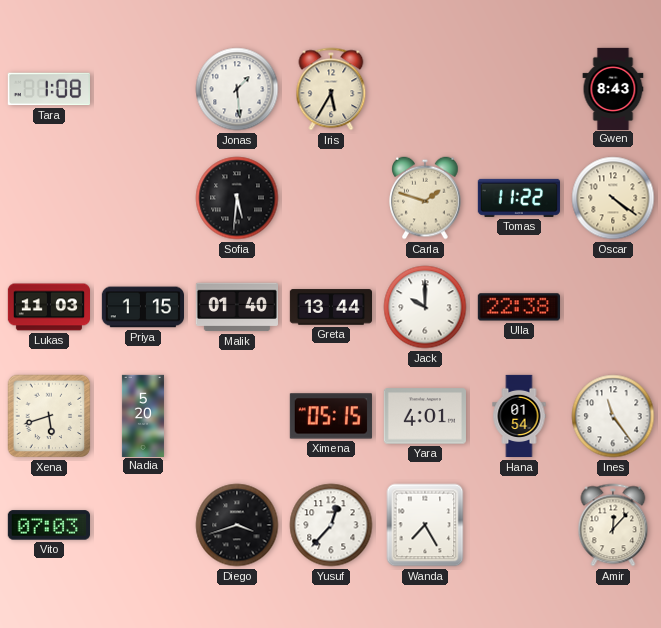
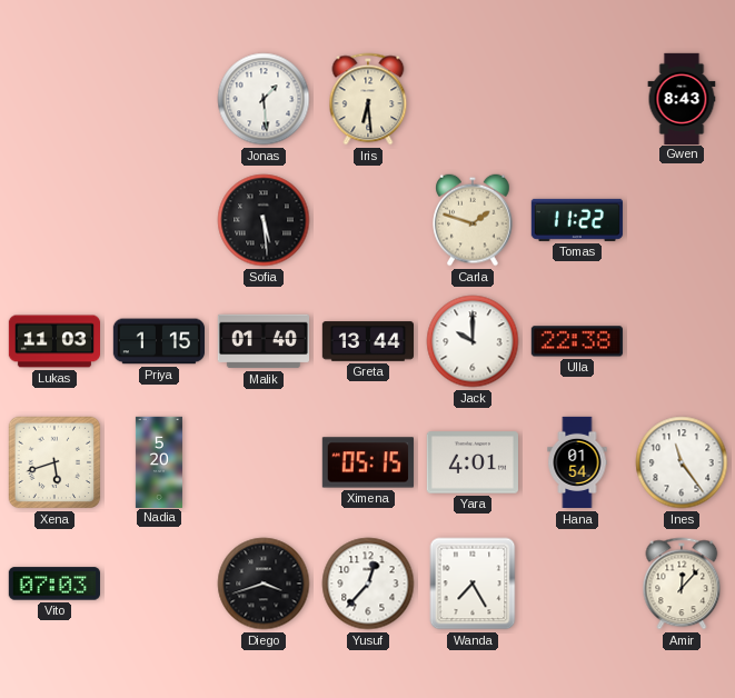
Tara: 1:08 -> none (49, 89)
Iris: 5:35 -> 6:29 (368, 99)
Sofia: 5:31 -> 5:29 (264, 220)
Oscar: 4:21 -> none (613, 198)
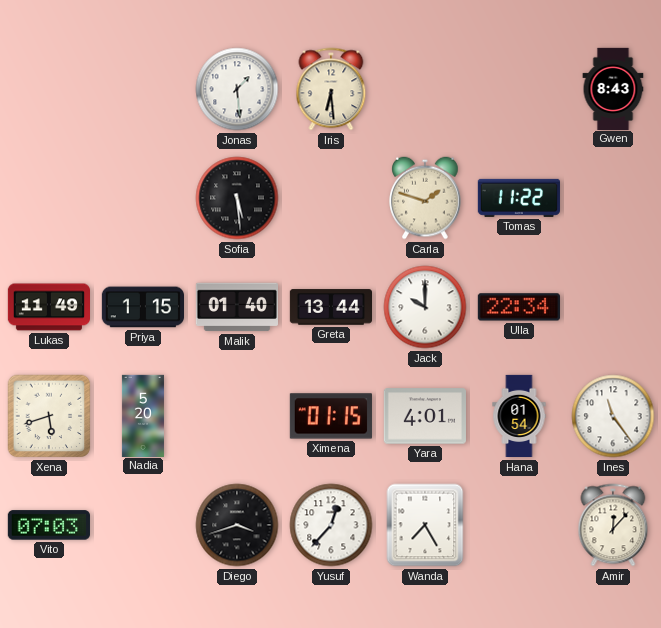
Lukas: 11:03 -> 11:49 (48, 307)
Ulla: 22:38 -> 22:34 (519, 307)
Ximena: 05:15 -> 01:15 (331, 416)
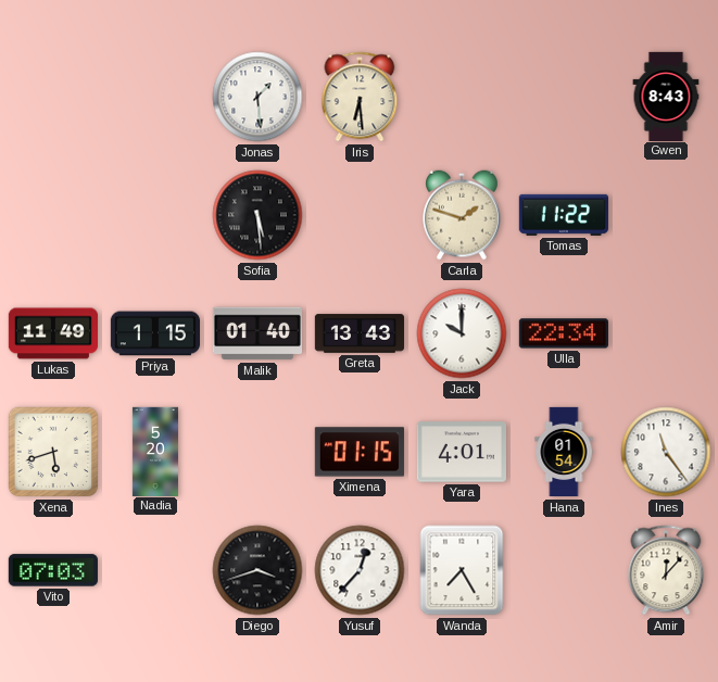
Greta: 13:44 -> 13:43 (358, 333)
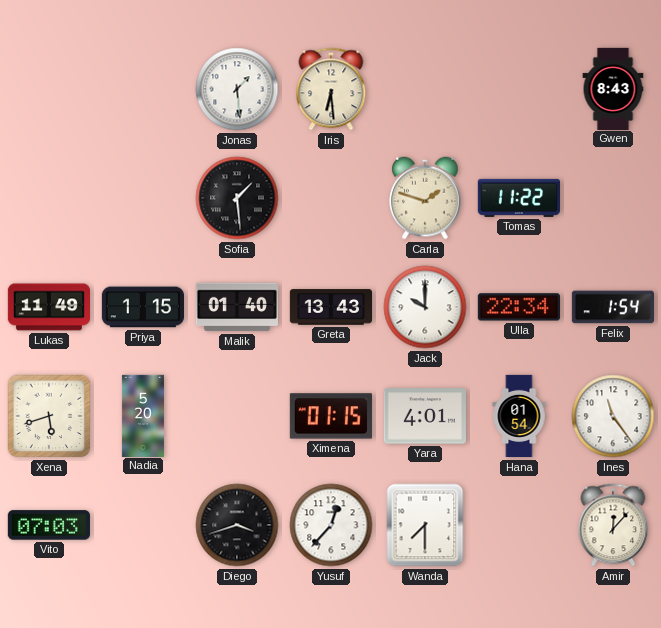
Sofia: 5:29 -> 1:29 (237, 198)
Felix: none -> 1:54 (612, 307)
Wanda: 7:25 -> 7:30 (425, 525)
